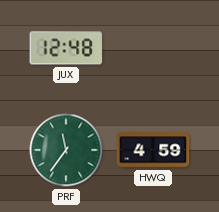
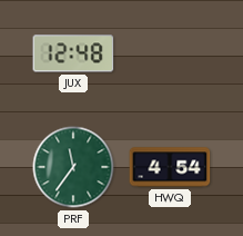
HWQ: 4:59 -> 4:54 (170, 167)
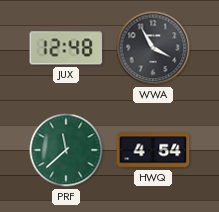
WWA: none -> 3:55 (153, 48)
PRF: 11:36 -> 11:38 (66, 150)
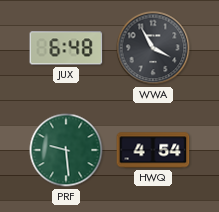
JUX: 12:48 -> 6:48 (66, 48)
PRF: 11:38 -> 9:29 (66, 150)
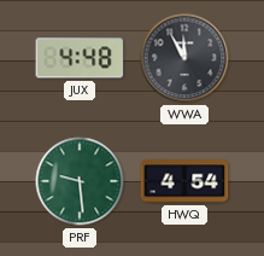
JUX: 6:48 -> 4:48 (80, 58)
WWA: 3:55 -> 11:55 (184, 58)
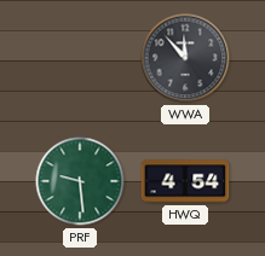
JUX: 4:48 -> none (80, 58)
WWA: 11:55 -> 11:53 (185, 58)
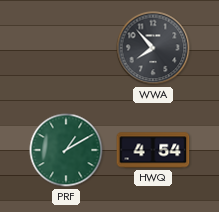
WWA: 11:53 -> 7:53 (153, 48)
PRF: 9:29 -> 1:10 (66, 150)
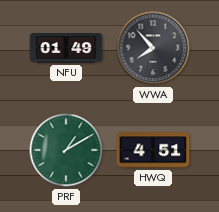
NFU: none -> 01:49 (66, 48)
HWQ: 4:54 -> 4:51 (153, 150)
